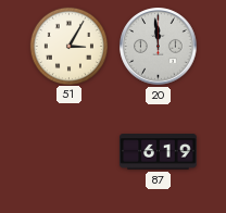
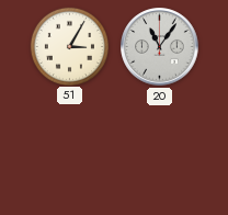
20: 11:59 -> 11:06 (160, 47)
87: 6:19 -> none (159, 152)
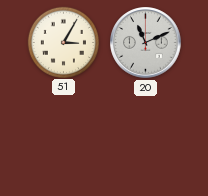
20: 11:06 -> 11:11 (146, 43)
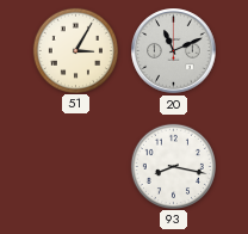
93: none -> 8:17 (173, 166)
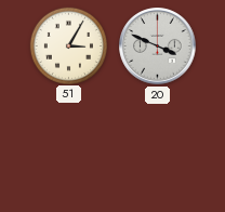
20: 11:11 -> 3:49 (158, 47)
93: 8:17 -> none (173, 166)
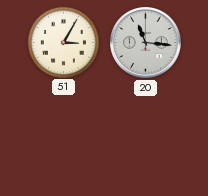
20: 3:49 -> 11:16 (146, 43)
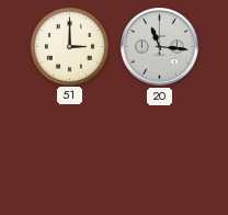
51: 3:05 -> 3:00 (69, 46)
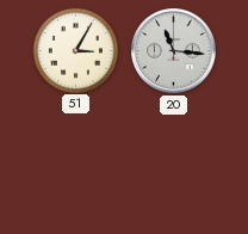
51: 3:00 -> 3:05 (75, 50)
